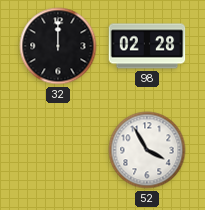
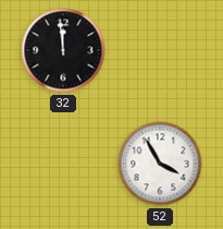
32: 12:00 -> 11:59 (63, 50)
98: 02:28 -> none (147, 46)
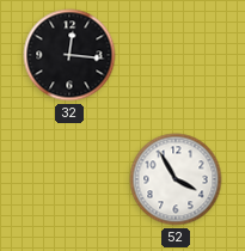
32: 11:59 -> 12:16 (69, 55)
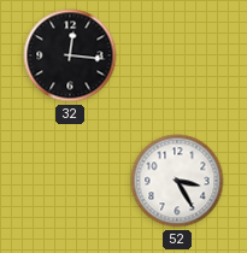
52: 3:55 -> 3:25 (177, 181)
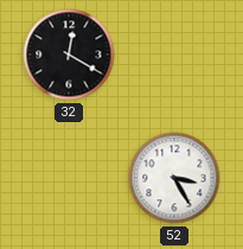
32: 12:16 -> 12:20 (69, 55)
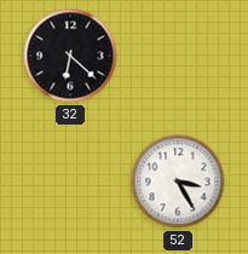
32: 12:20 -> 6:22 (70, 56)
